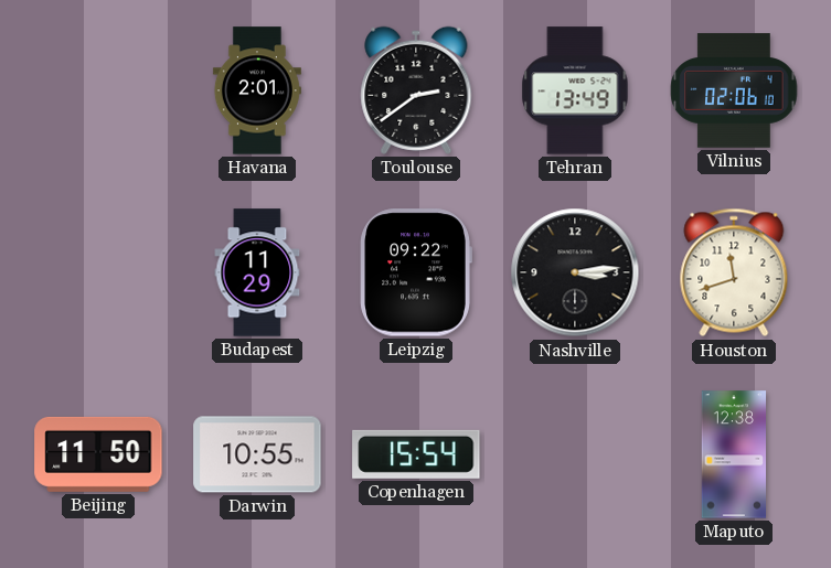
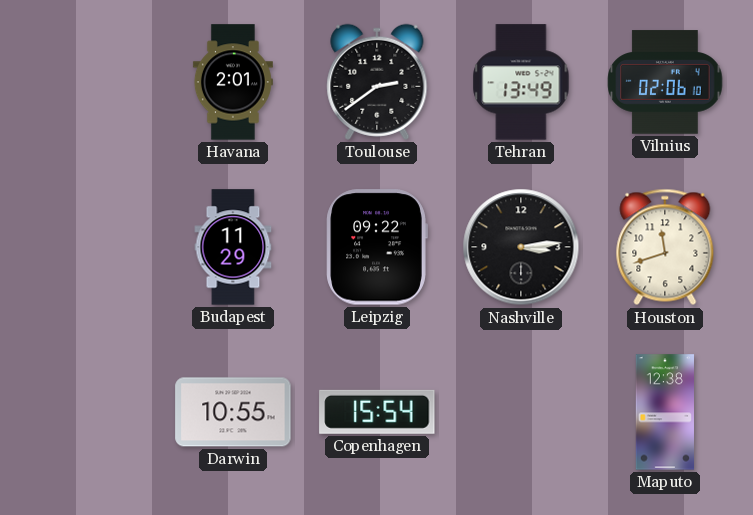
Beijing: 11:50 -> none (98, 454)
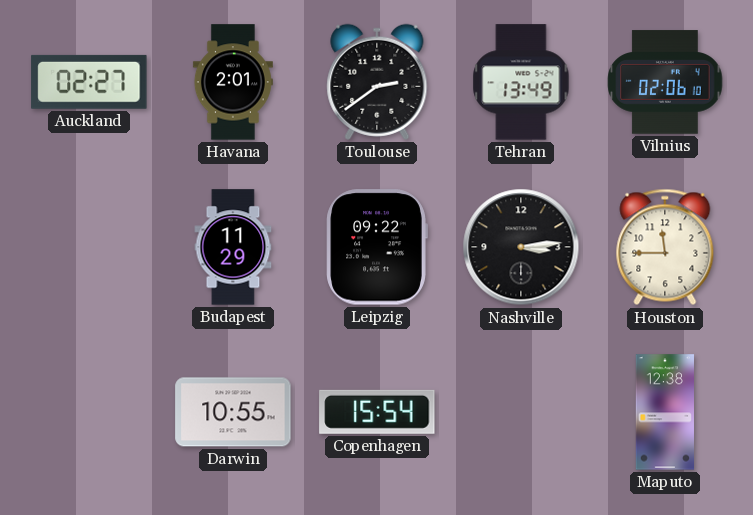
Auckland: none -> 02:27 (89, 82)
Houston: 11:42 -> 11:45 (665, 247)
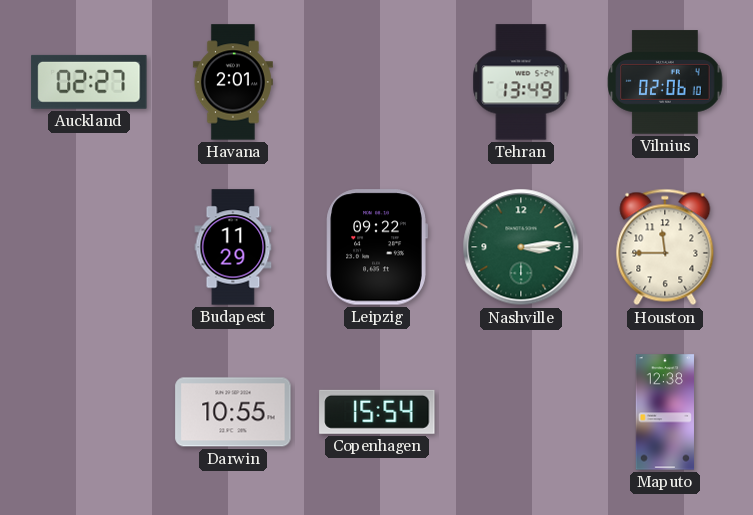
Toulouse: 2:39 -> none (377, 82)
Nashville dial: black -> green (521, 247)
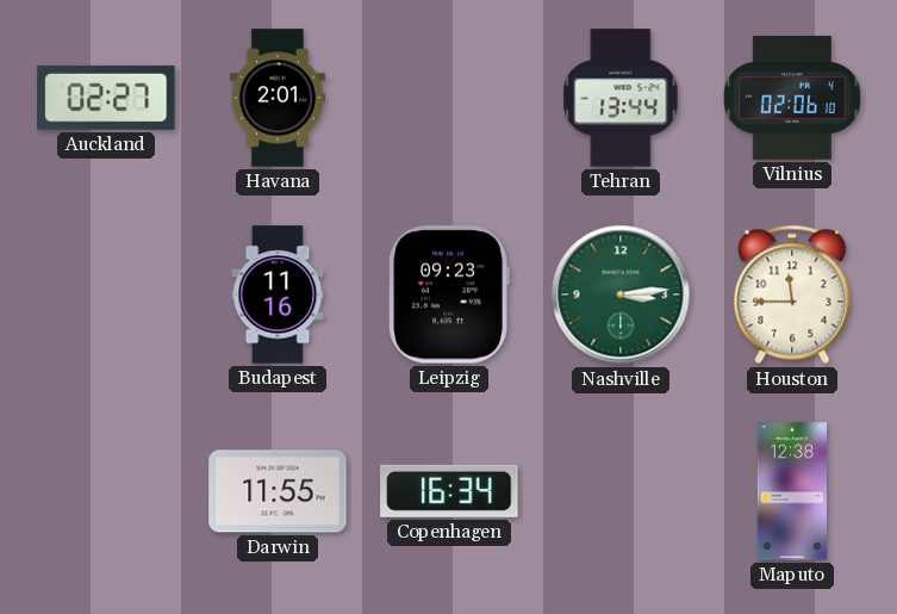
Tehran: 13:49 -> 13:44 (621, 98)
Budapest: 11:29 -> 11:16 (278, 294)
Leipzig: 09:22 -> 09:23 (449, 294)
Darwin: 10:55 -> 11:55 (278, 491)
Copenhagen: 15:54 -> 16:34 (449, 491)
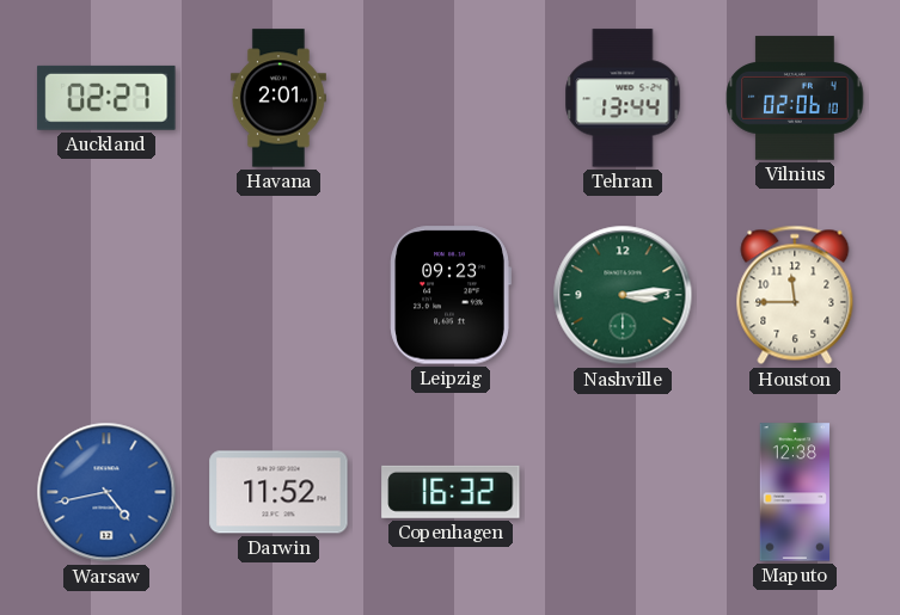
Budapest: 11:16 -> none (278, 294)
Warsaw: none -> 4:43 (106, 492)
Darwin: 11:55 -> 11:52 (278, 492)
Copenhagen: 16:34 -> 16:32 (451, 492)
